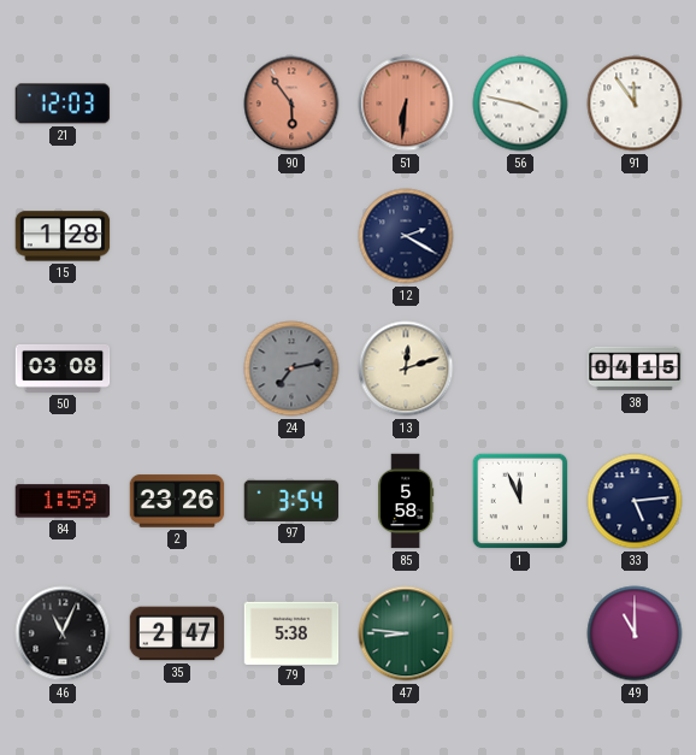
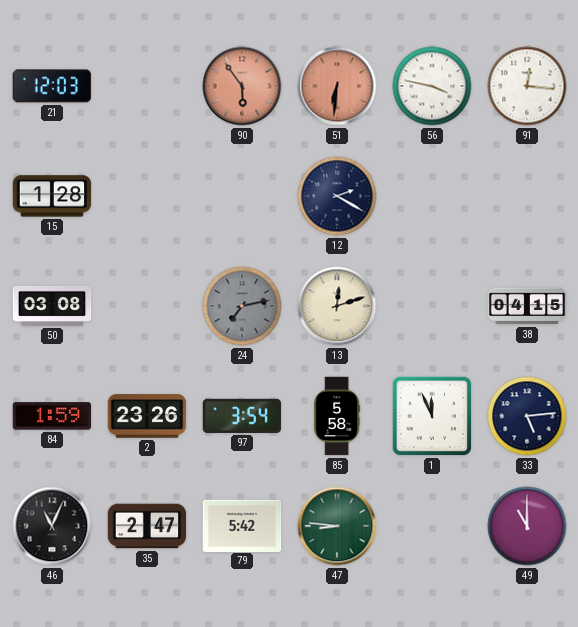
91: 11:54 -> 12:16 (527, 86)
79: 5:38 -> 5:42 (242, 525)
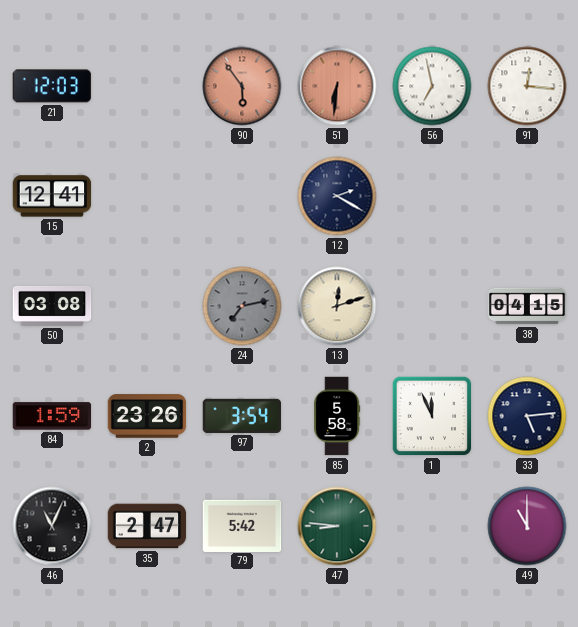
56: 3:47 -> 6:58 (432, 86)
15: 1:28 -> 12:41 (52, 196)
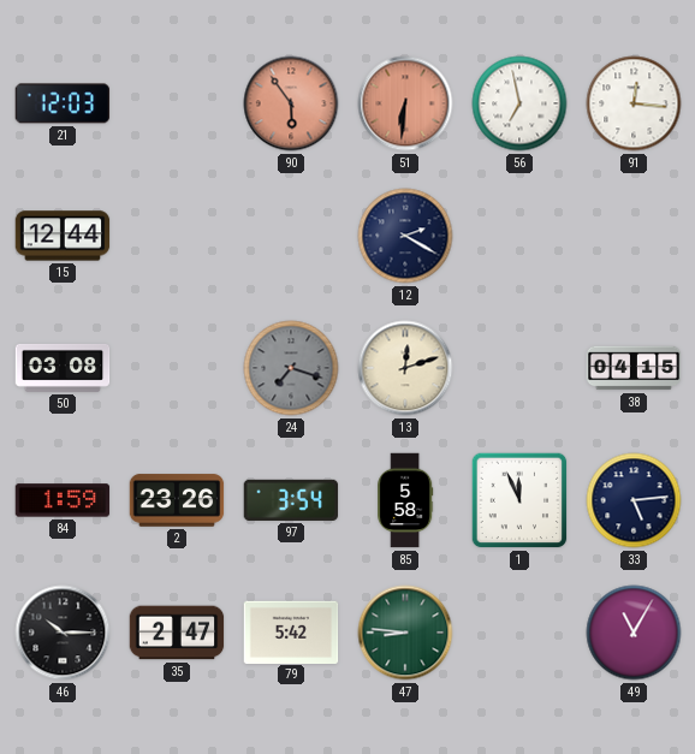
15: 12:41 -> 12:44 (63, 236)
24: 7:13 -> 7:18 (291, 368)
46: 11:04 -> 10:15 (63, 633)
49: 11:00 -> 11:05 (634, 633)
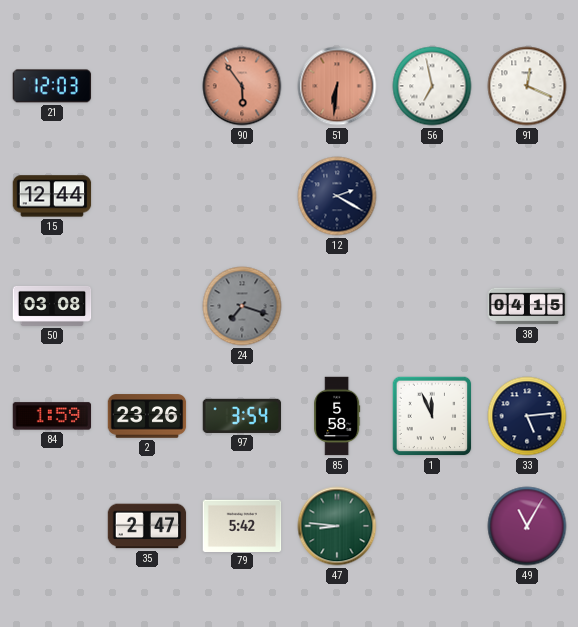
91: 12:16 -> 12:19 (527, 86)
13: 12:12 -> none (405, 368)
46: 10:15 -> none (63, 633)
